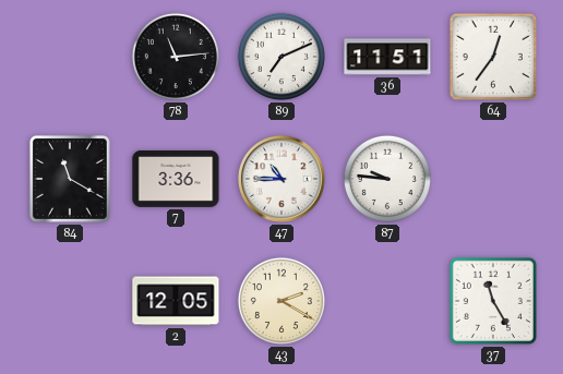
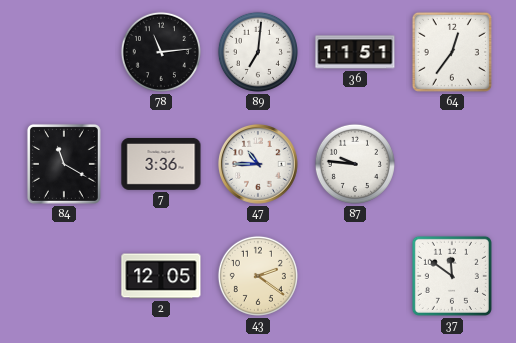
89: 7:11 -> 7:01 (258, 52)
43: 2:20 -> 2:21 (258, 276)
37: 11:25 -> 11:51 (452, 276)
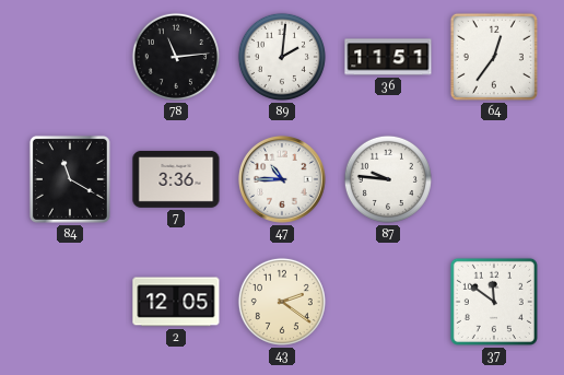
89: 7:01 -> 2:01 (282, 57)
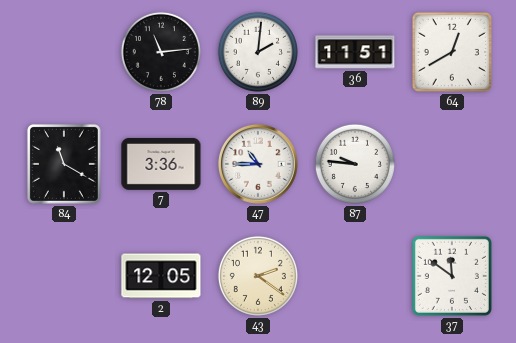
64: 12:36 -> 12:40 (452, 52)
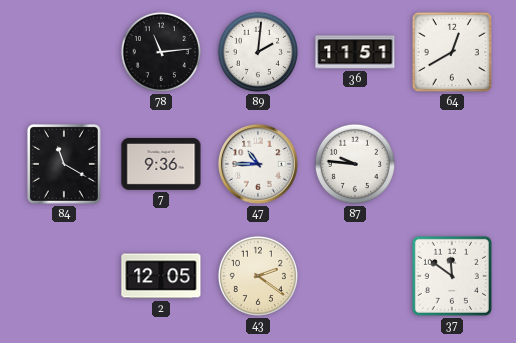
7: 3:36 -> 9:36 (161, 164)
